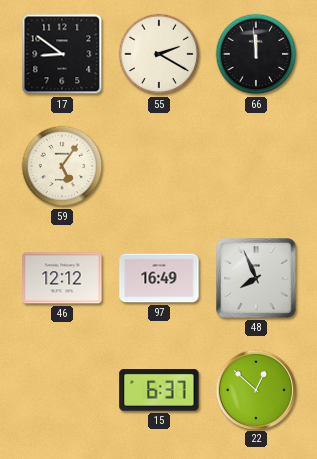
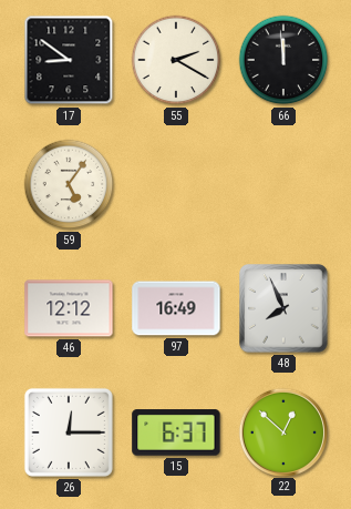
26: none -> 12:15 (69, 432)
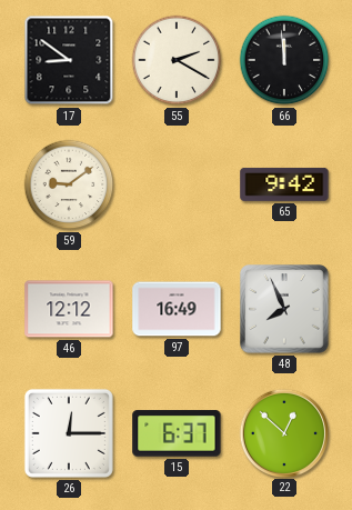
59: 5:06 -> 9:09 (69, 184)
65: none -> 9:42 (284, 184)
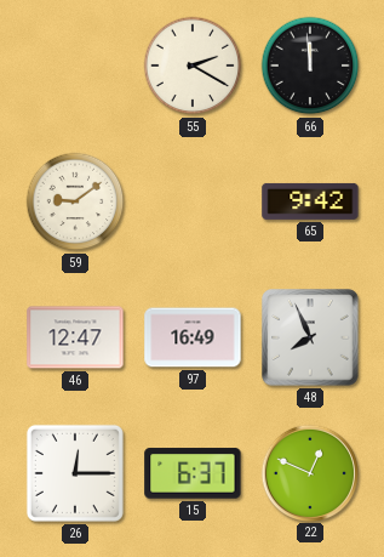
17: 8:51 -> none (69, 60)
46: 12:12 -> 12:47 (75, 337)
22: 12:52 -> 12:49 (309, 472)
